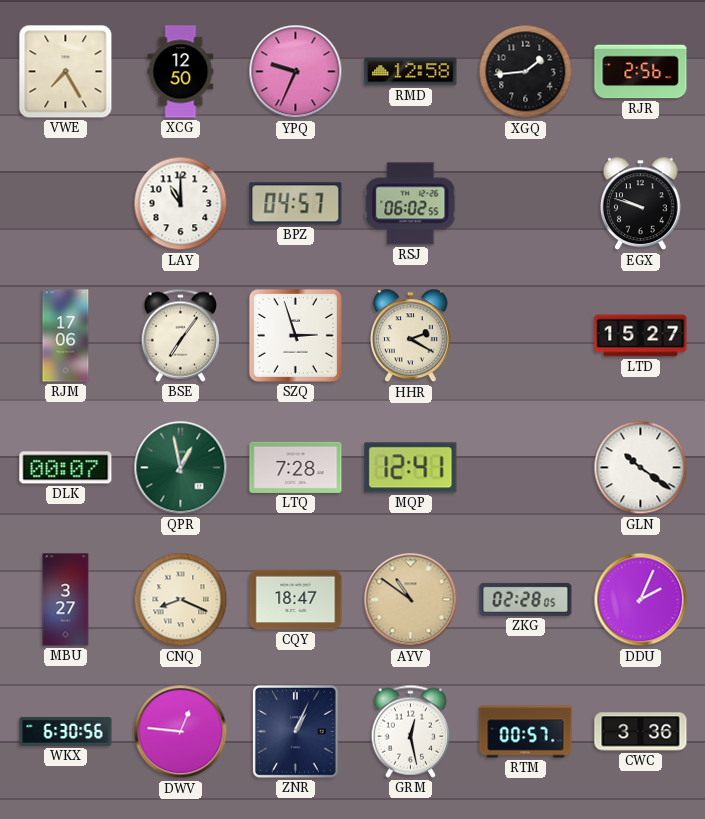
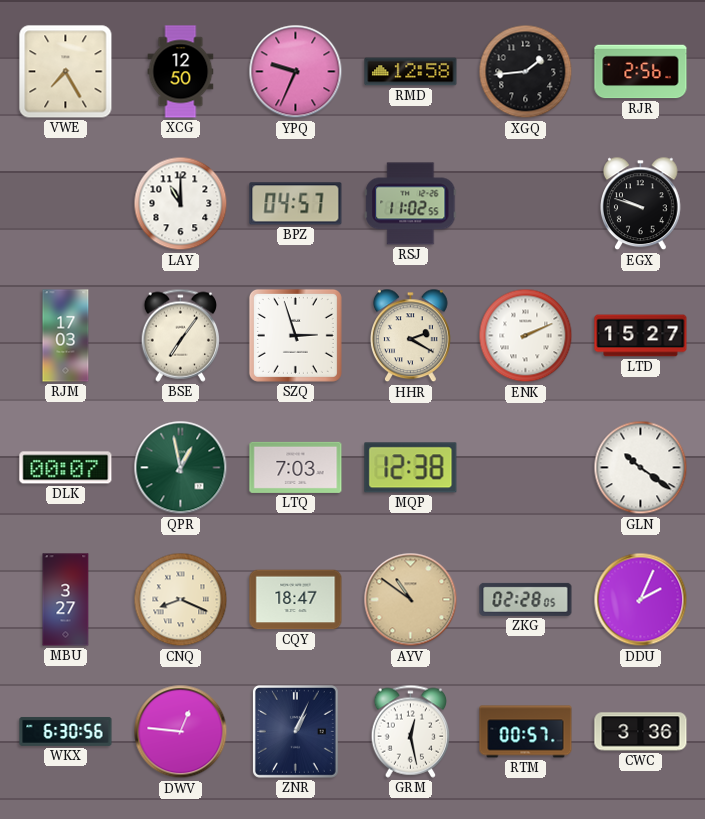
RSJ: 06:02 -> 11:02 (411, 204)
RJM: 17:06 -> 17:03 (66, 336)
ENK: none -> 2:11 (526, 336)
LTQ: 7:28 -> 7:03 (296, 467)
MQP: 12:41 -> 12:38 (411, 468)
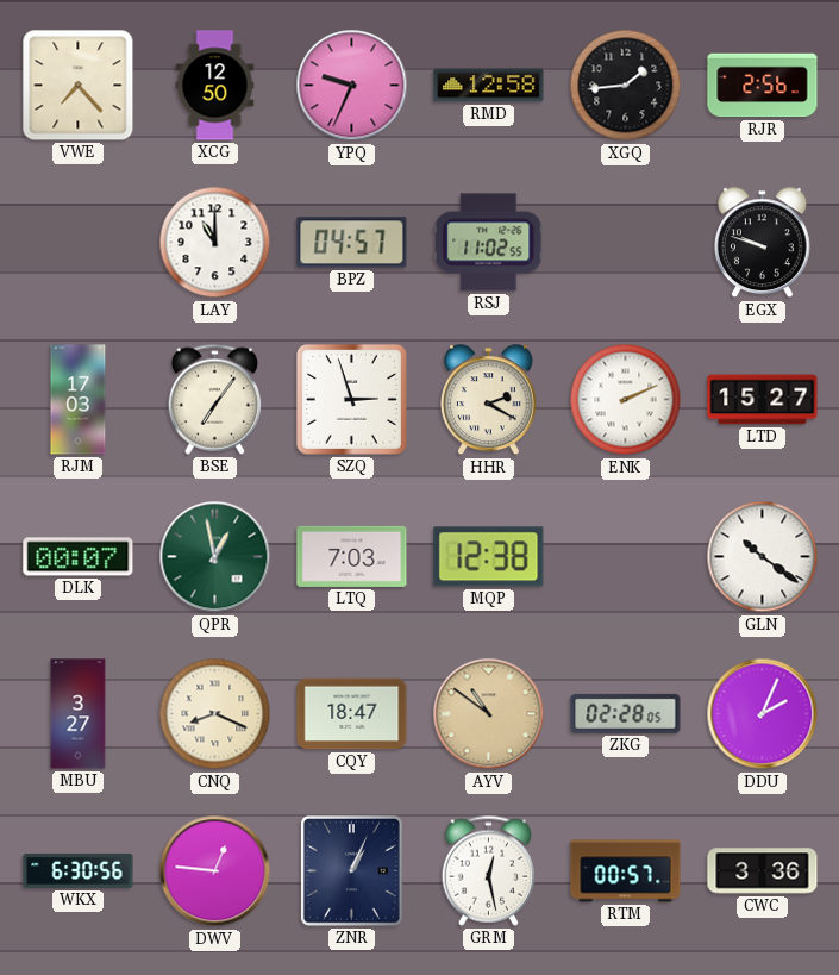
VWE: 7:25 -> 7:23 (79, 86)
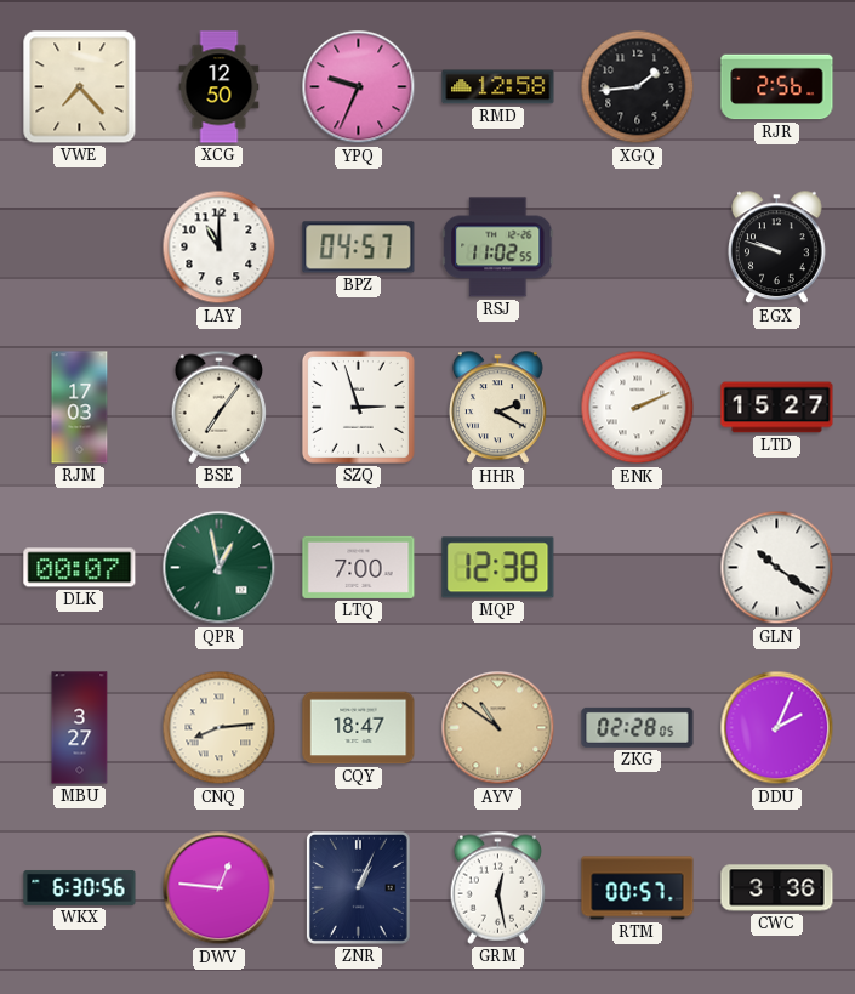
LTQ: 7:03 -> 7:00 (359, 567)
CNQ: 8:19 -> 8:14 (220, 728)
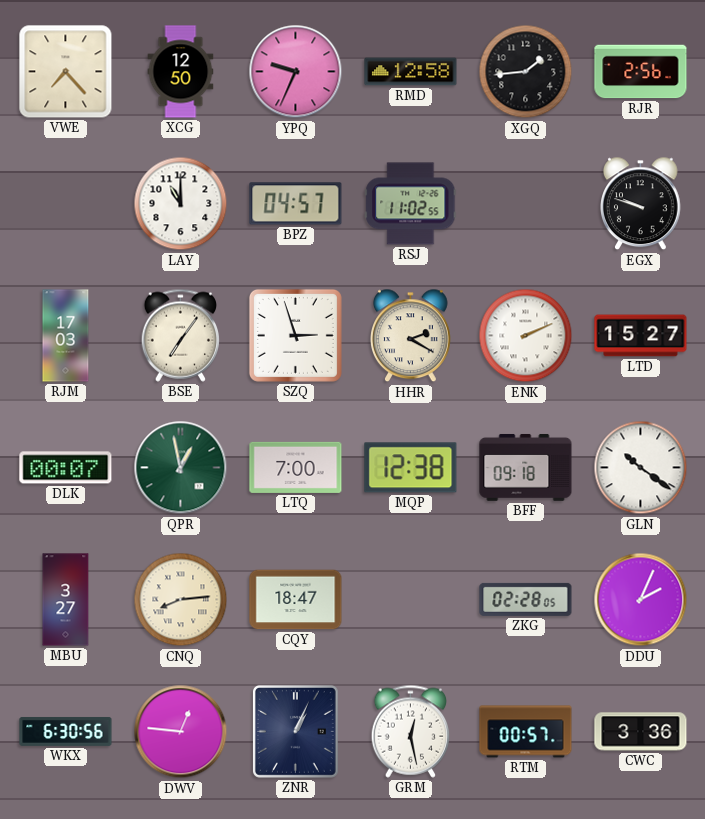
BFF: none -> 09:18 (526, 468)
AYV: 10:51 -> none (498, 728)
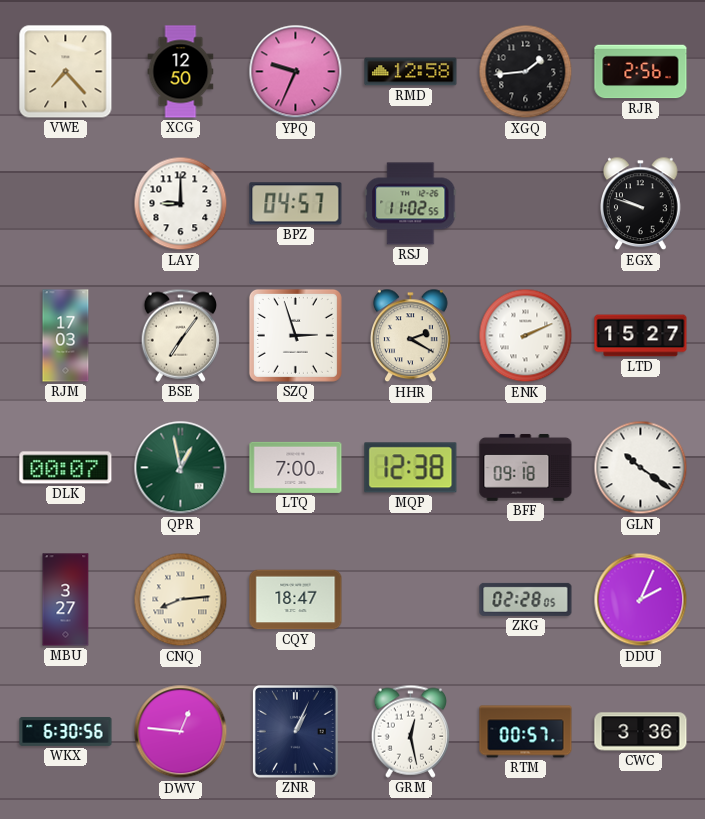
LAY: 11:00 -> 9:00 (181, 204)
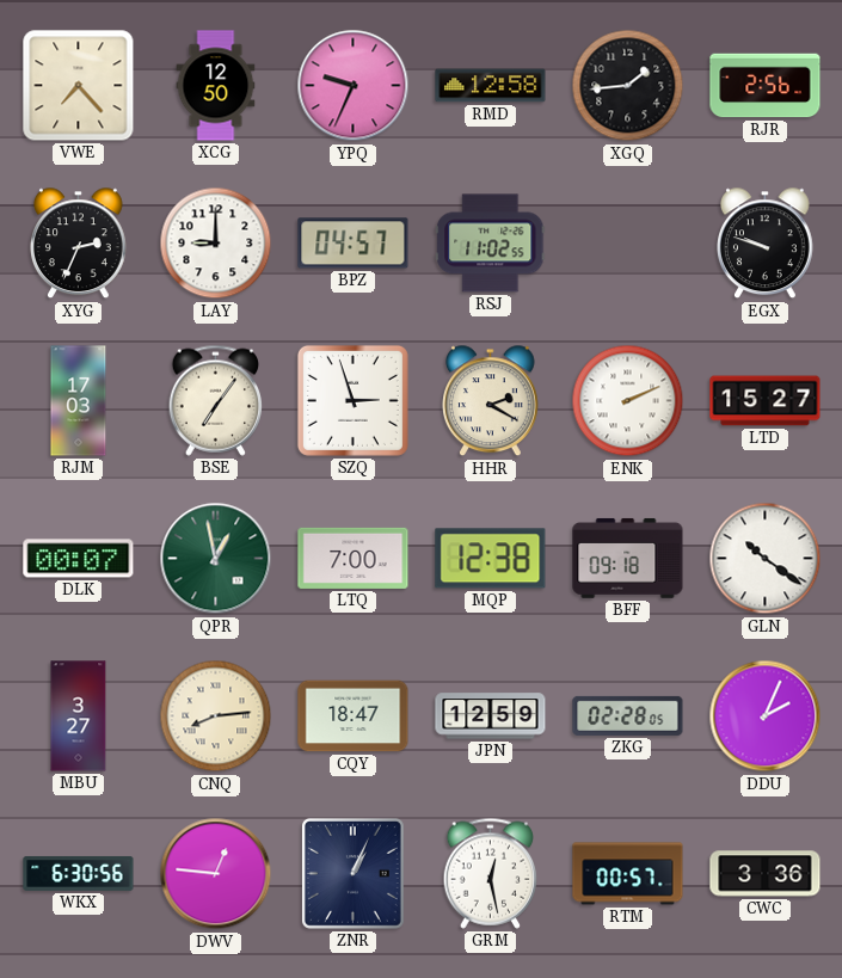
XYG: none -> 2:34 (79, 244)
JPN: none -> 12:59 (491, 716)
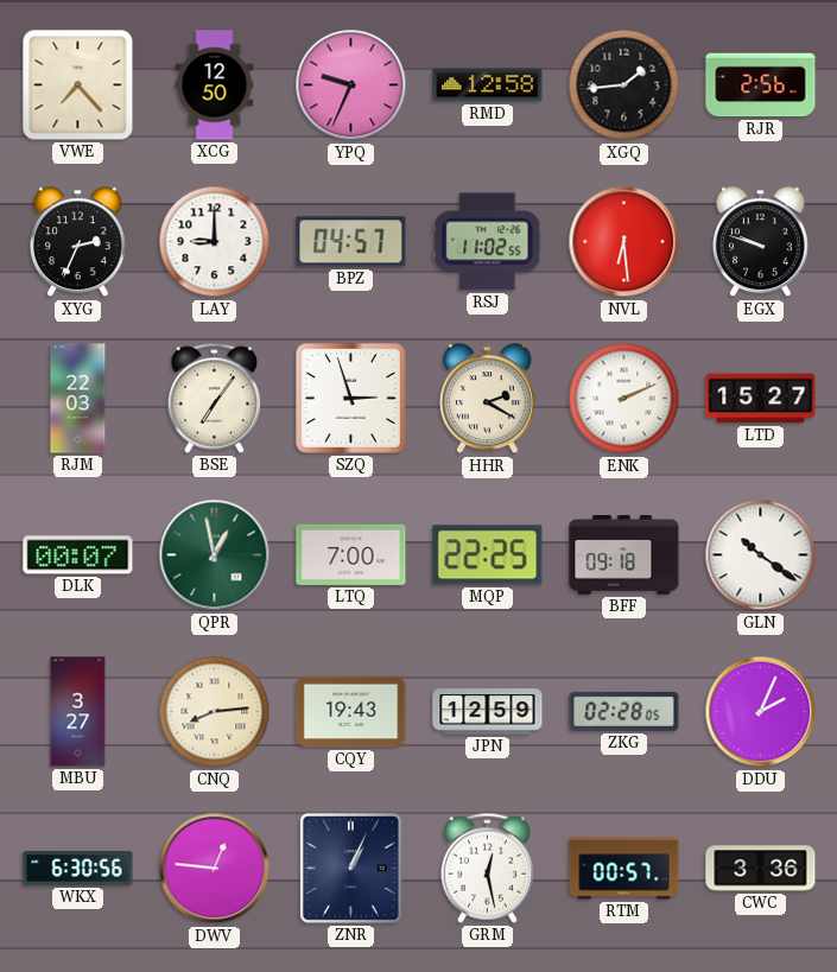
NVL: none -> 6:29 (624, 242)
RJM: 17:03 -> 22:03 (78, 399)
MQP: 12:38 -> 22:25 (488, 555)
CQY: 18:47 -> 19:43 (351, 712)
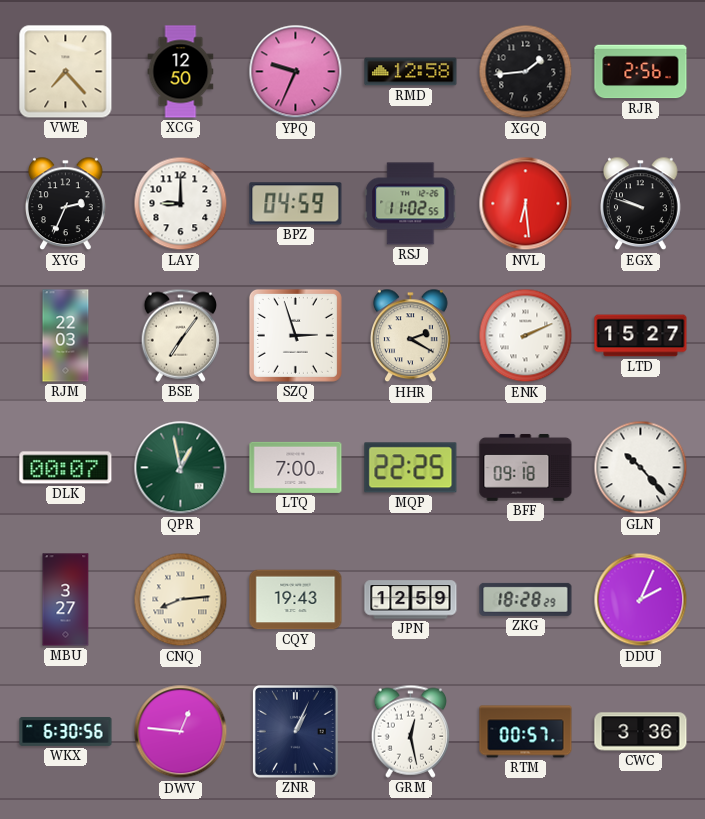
BPZ: 04:57 -> 04:59 (296, 204)
GLN: 10:21 -> 10:23 (641, 468)
ZKG: 02:28 -> 18:28 (526, 599)
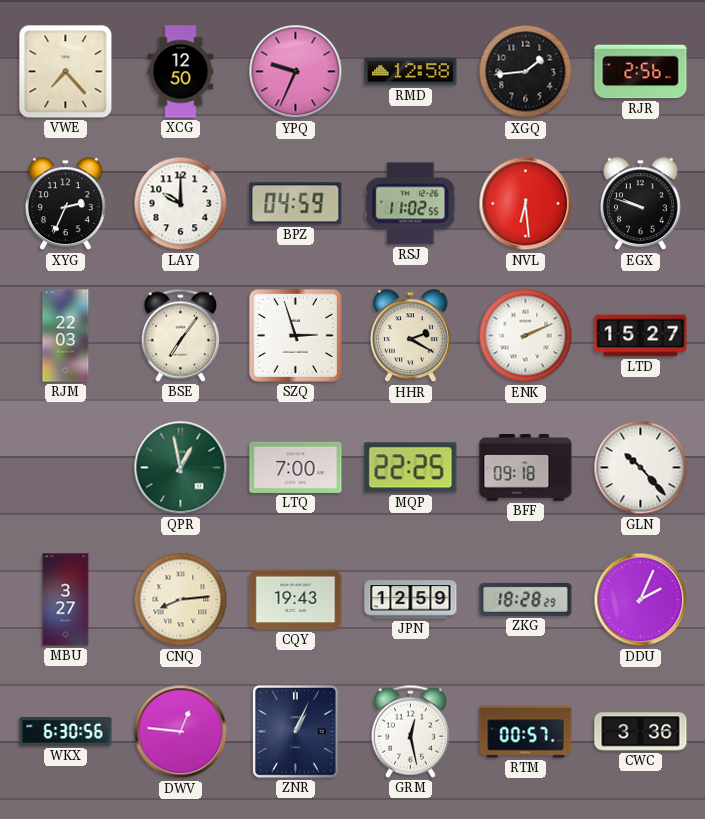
LAY: 9:00 -> 10:00 (181, 204)
DLK: 00:07 -> none (66, 468)
